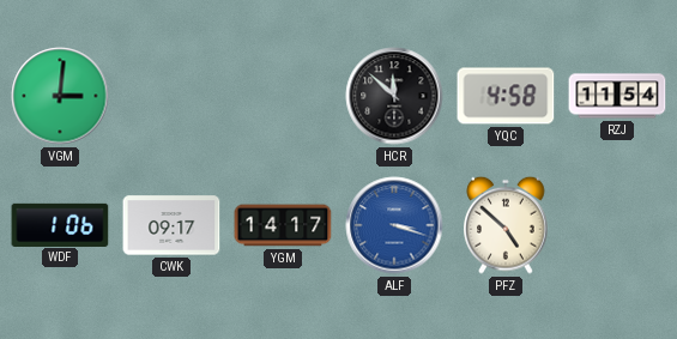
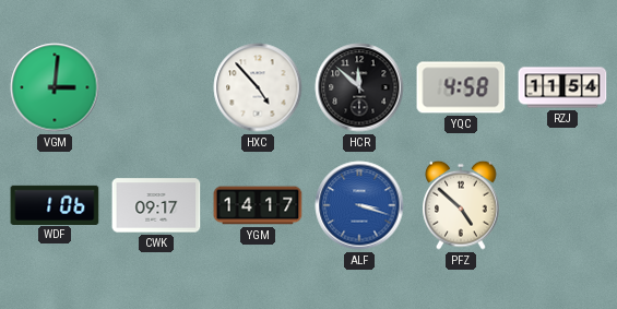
HXC: none -> 4:53 (258, 87)
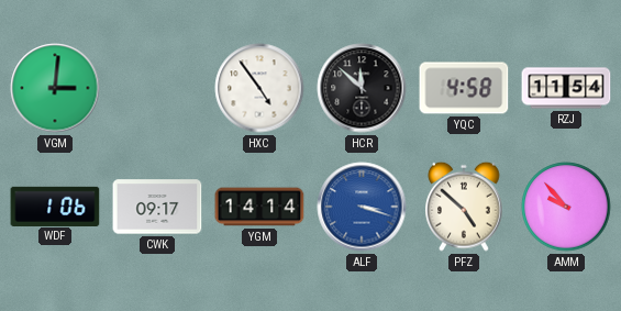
HXC: 4:53 -> 4:54 (259, 88)
YGM: 14:17 -> 14:14 (259, 207)
AMM: none -> 9:53 (566, 207)
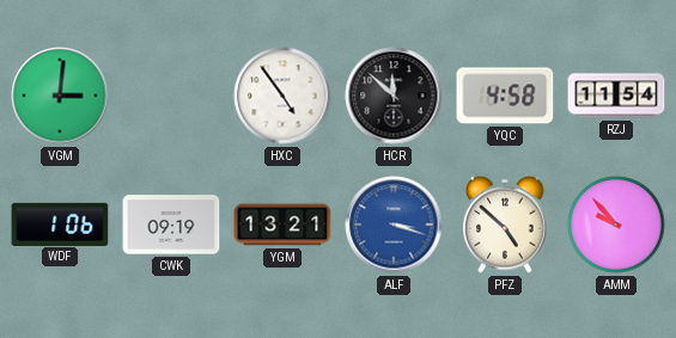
CWK: 09:17 -> 09:19 (171, 225)
YGM: 14:14 -> 13:21 (282, 225)
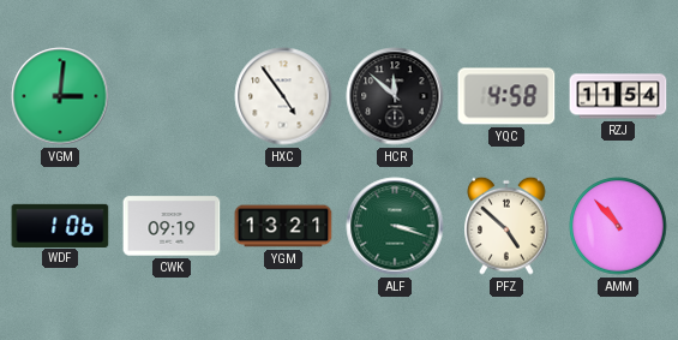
ALF dial: blue -> green (395, 226)
AMM: 9:53 -> 10:53 (618, 226)
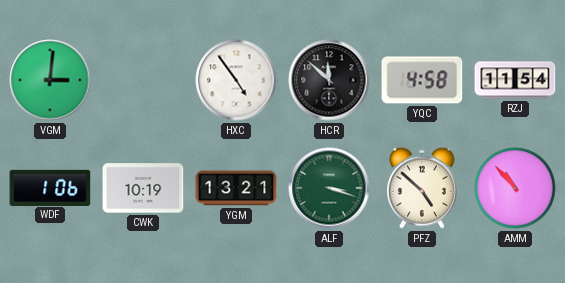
CWK: 09:19 -> 10:19 (143, 188)
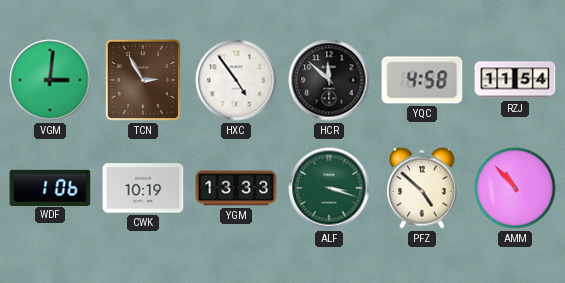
TCN: none -> 2:55 (143, 80)
YGM: 13:21 -> 13:33 (236, 188)
